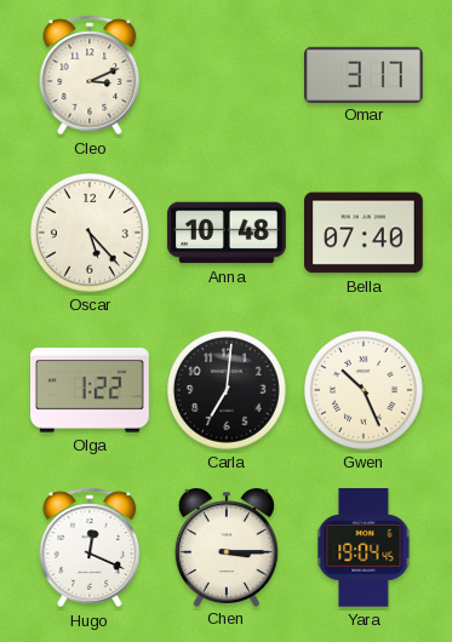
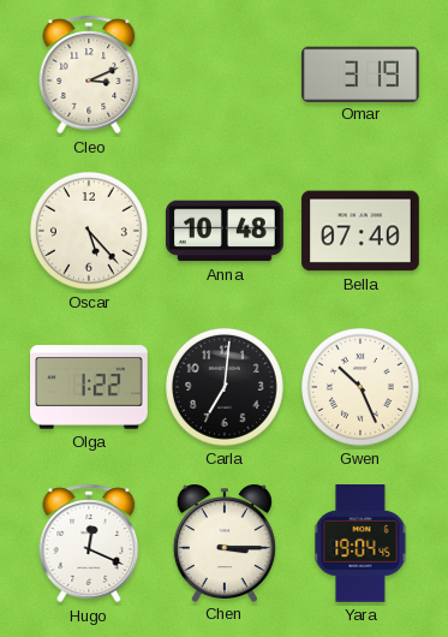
Omar: 3:17 -> 3:19 (362, 73)
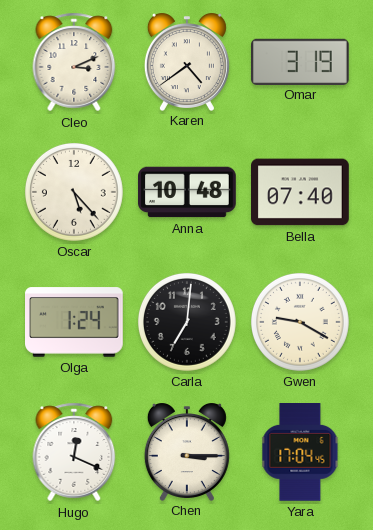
Karen: none -> 4:39 (187, 62)
Olga: 1:22 -> 1:24 (75, 322)
Gwen: 10:26 -> 9:20 (300, 322)
Yara: 19:04 -> 17:04 (300, 453)
